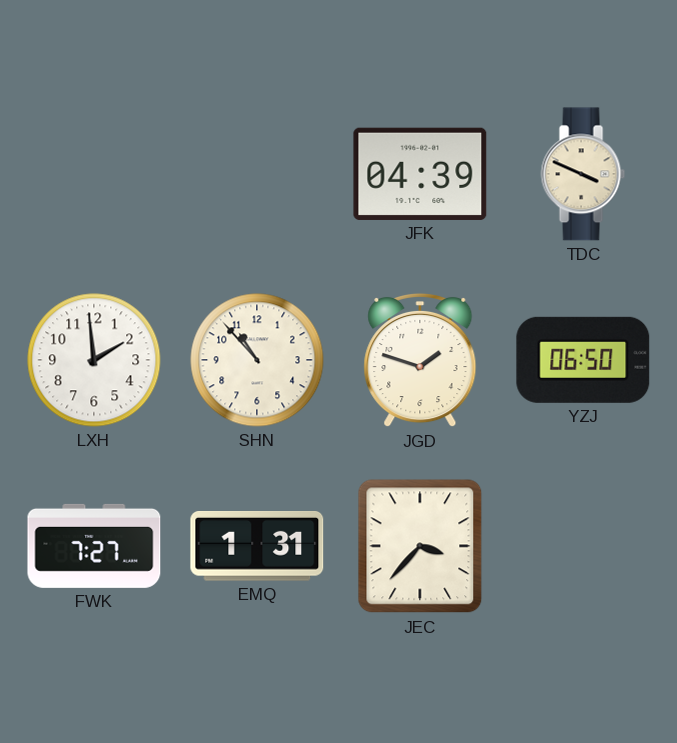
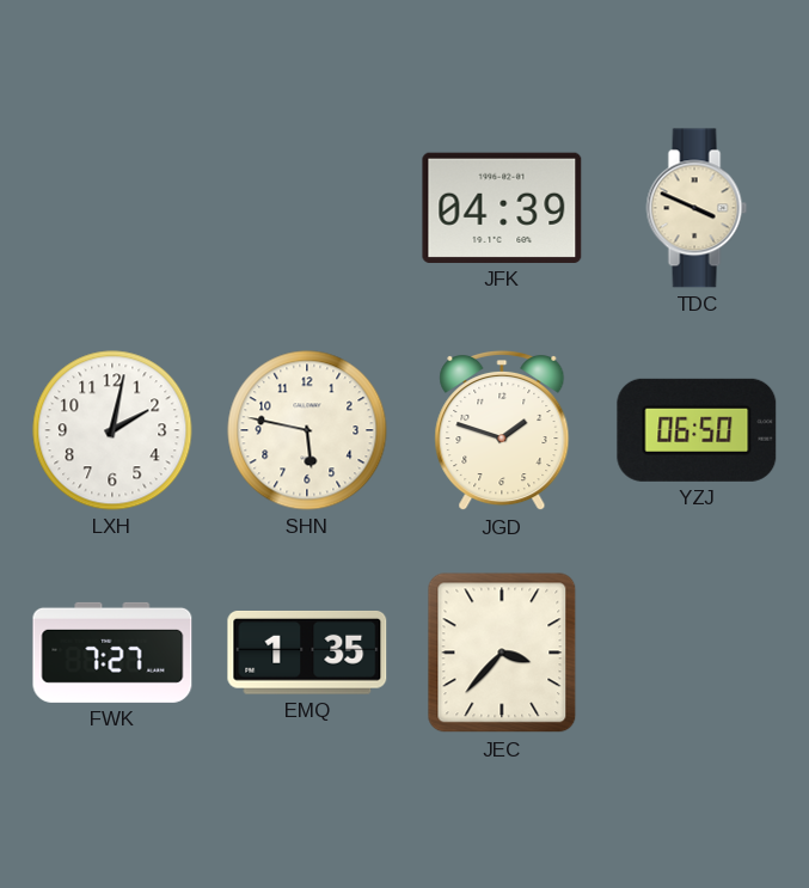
LXH: 1:59 -> 2:02 (112, 430)
SHN: 10:53 -> 5:47 (307, 430)
EMQ: 1:31 -> 1:35 (307, 653)
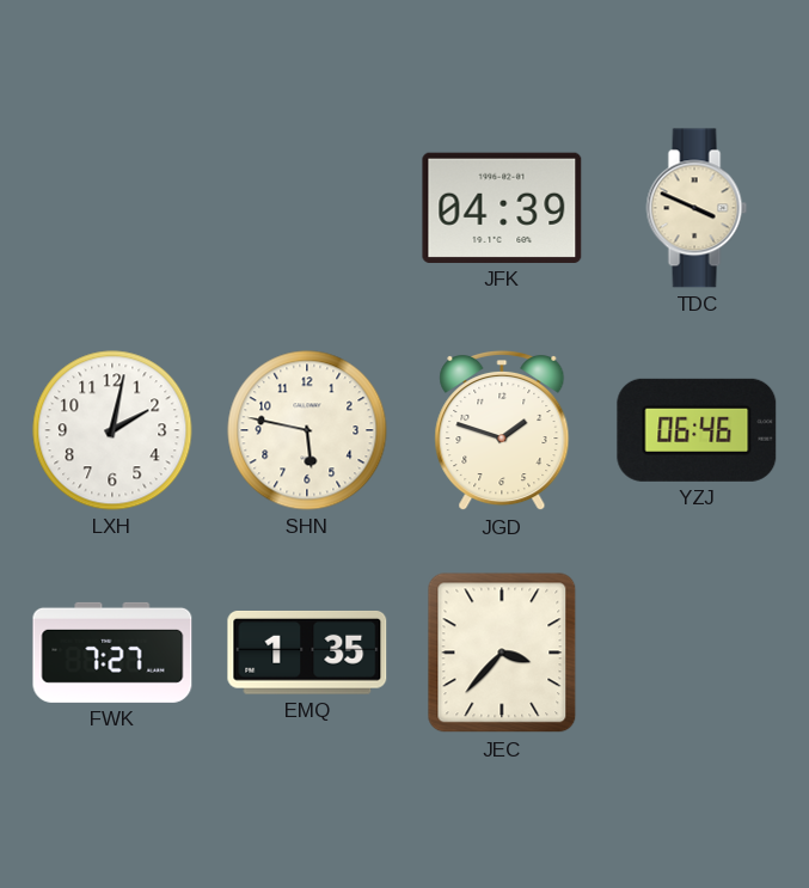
YZJ: 06:50 -> 06:46 (697, 430)
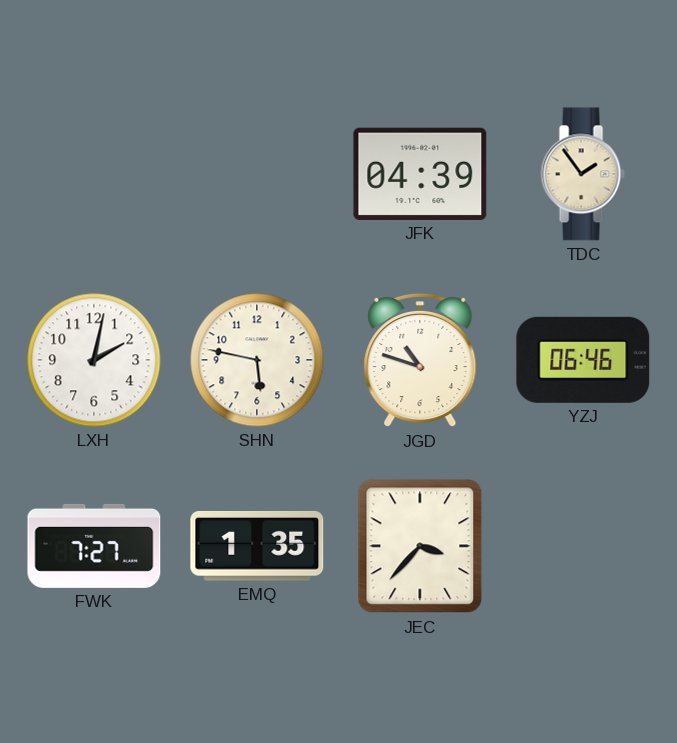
TDC: 3:49 -> 1:54 (583, 174)
JGD: 1:48 -> 10:48 (420, 360)
